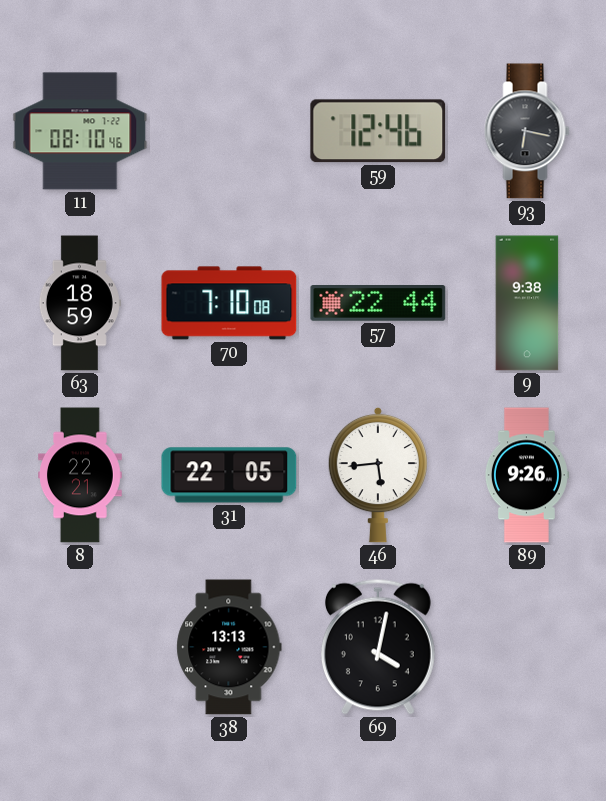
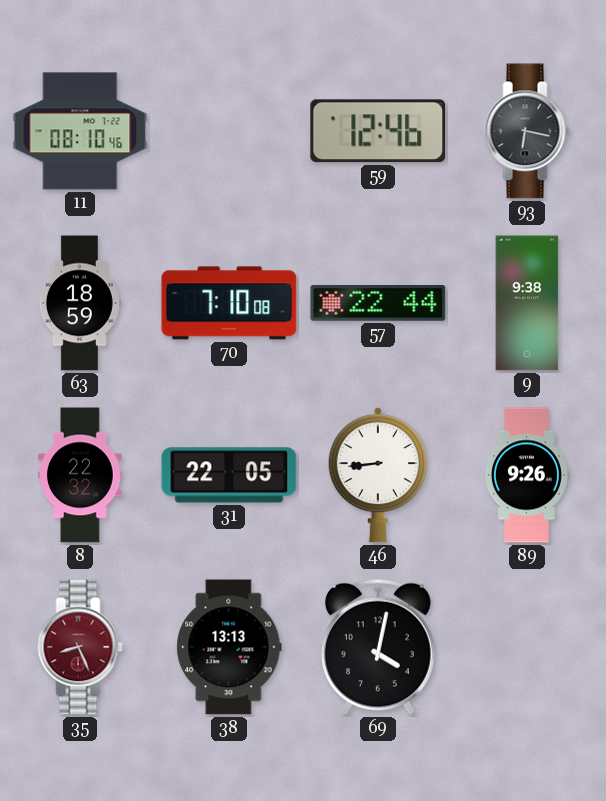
8: 22:21 -> 22:32 (81, 475)
46: 5:44 -> 8:44 (377, 475)
35: none -> 8:26 (80, 647)
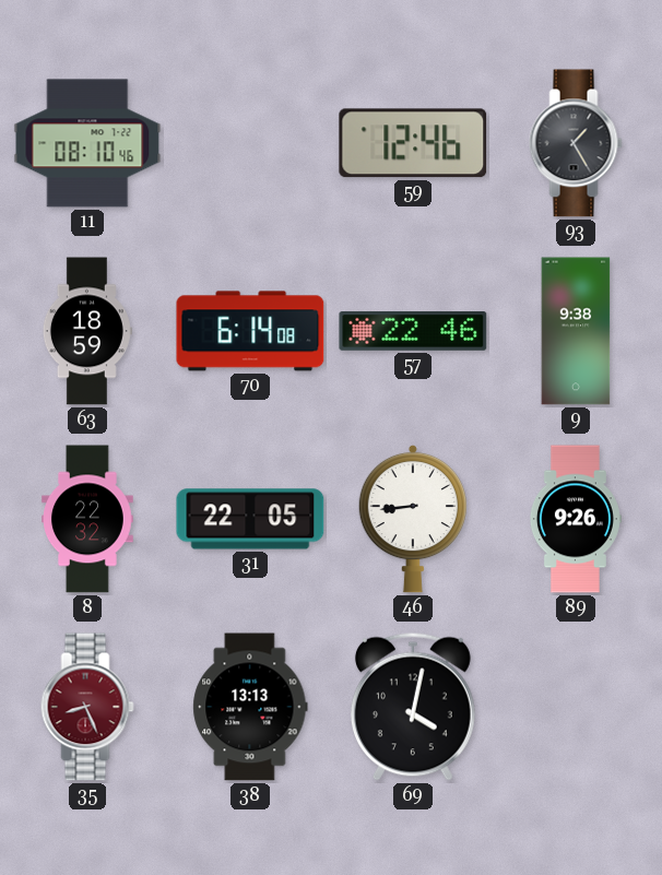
93: 6:17 -> 1:25 (576, 143)
70: 7:10 -> 6:14 (250, 331)
57: 22:44 -> 22:46 (413, 332)
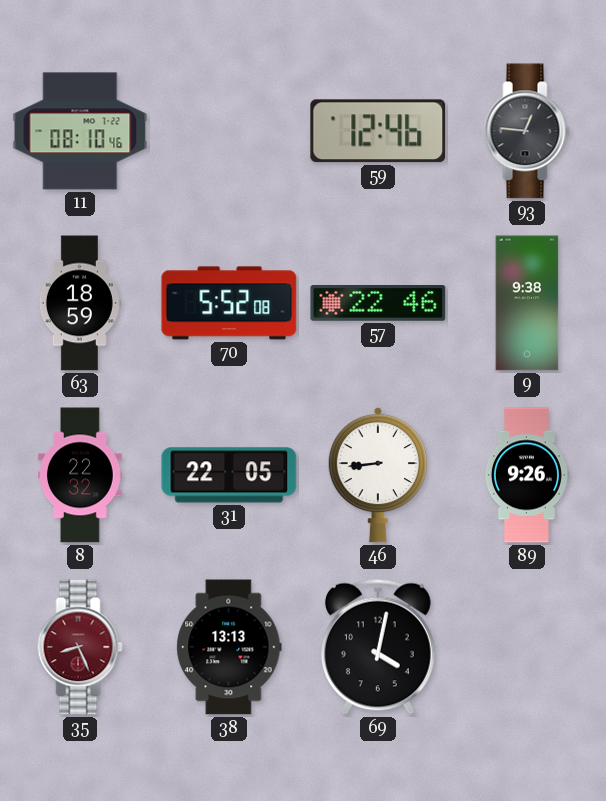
93: 1:25 -> 12:46 (527, 131)
70: 6:14 -> 5:52 (229, 303)
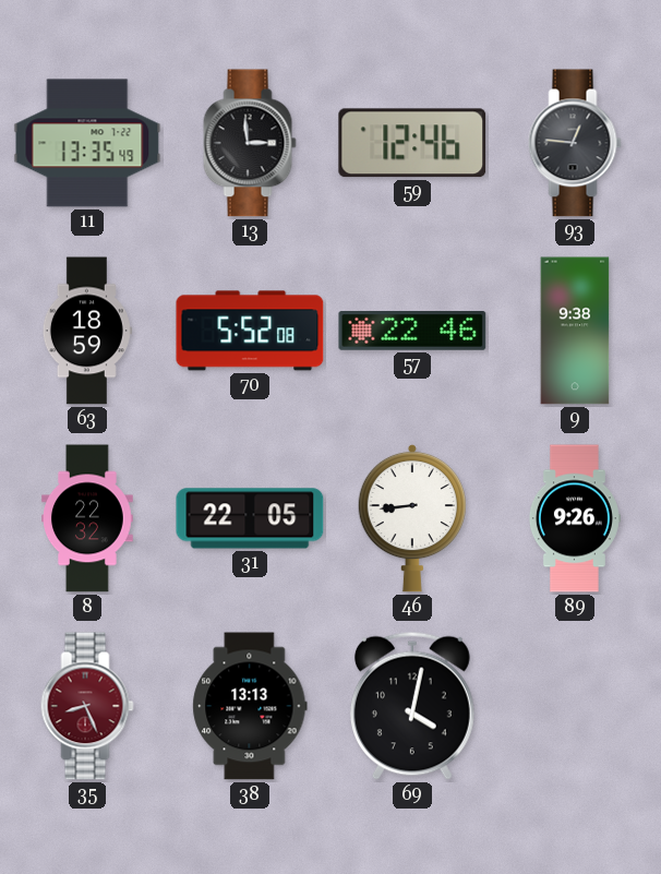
11: 08:10 -> 13:35 (87, 143)
13: none -> 2:59 (250, 143)
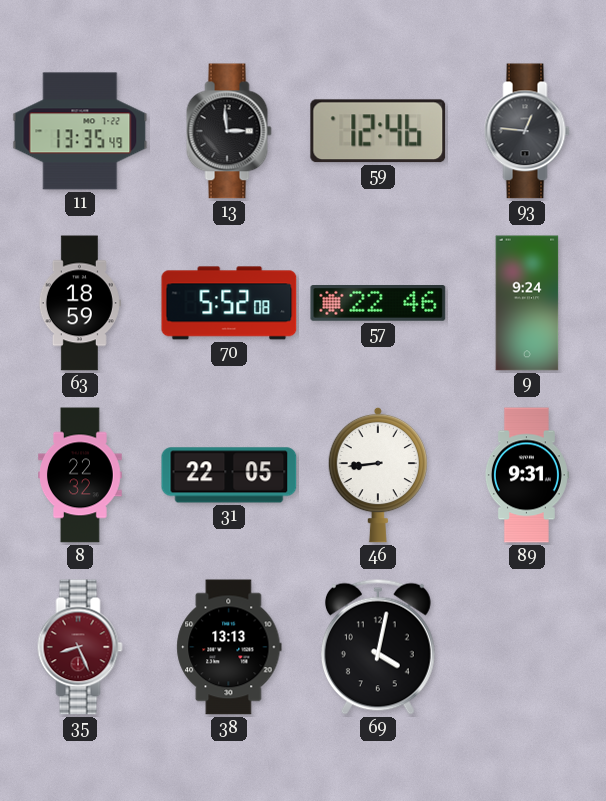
9: 9:38 -> 9:24 (527, 303)
89: 9:26 -> 9:31 (526, 475)
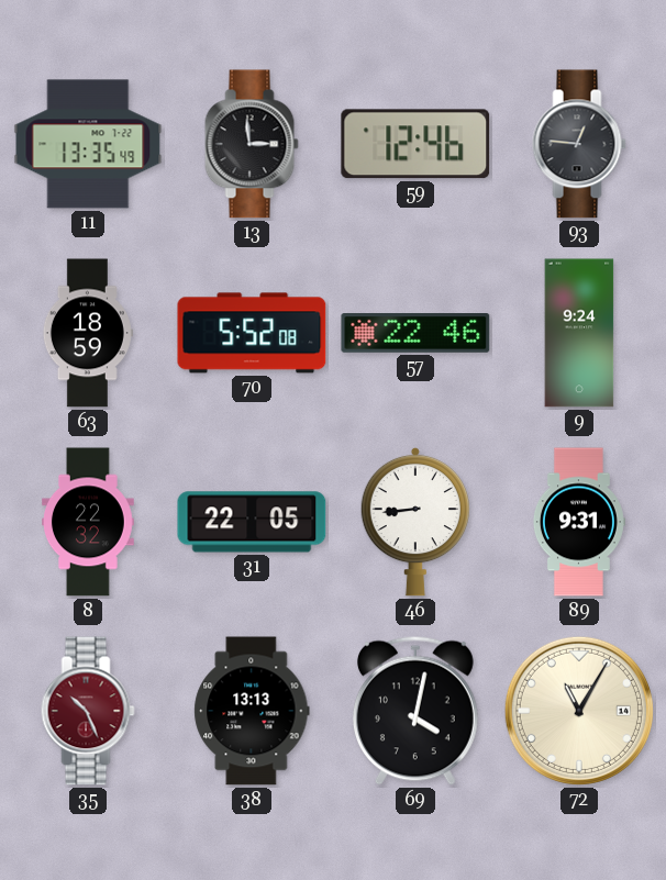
35: 8:26 -> 10:26 (88, 711)
72: none -> 11:05 (579, 711)
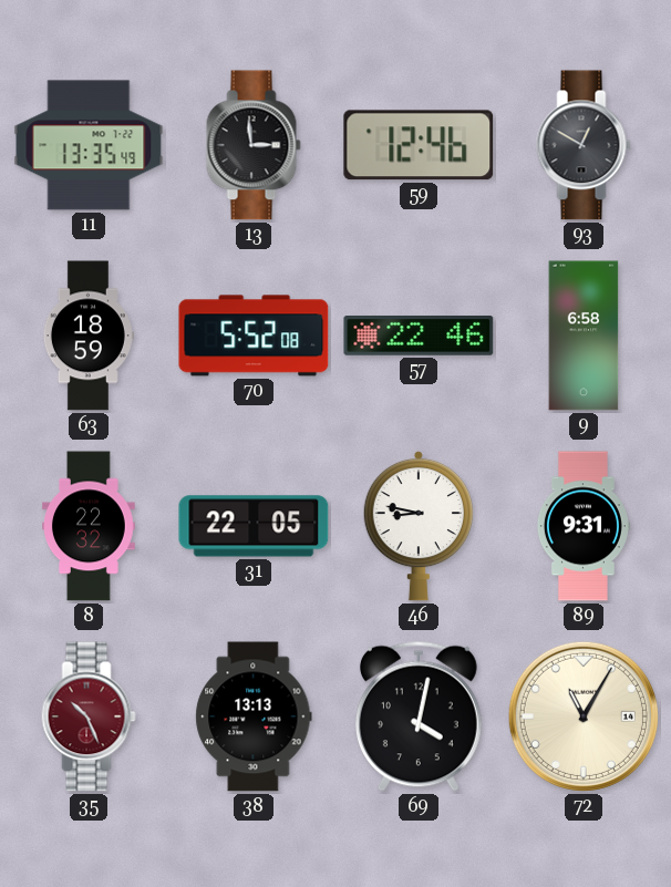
93: 12:46 -> 12:50 (584, 145)
9: 9:24 -> 6:58 (584, 336)
46: 8:44 -> 8:47 (417, 526)
